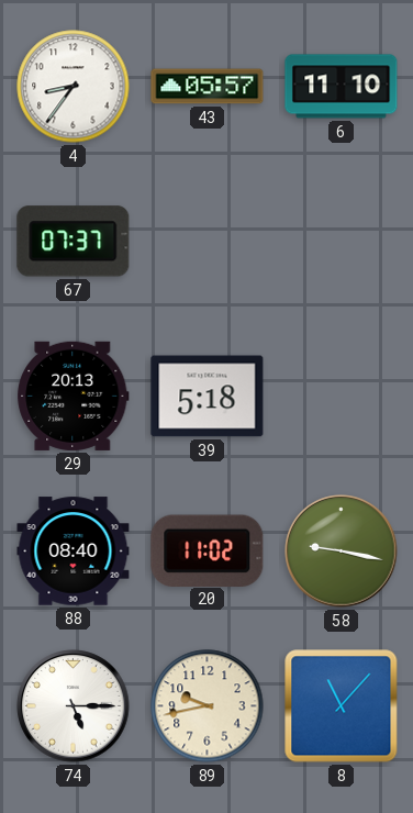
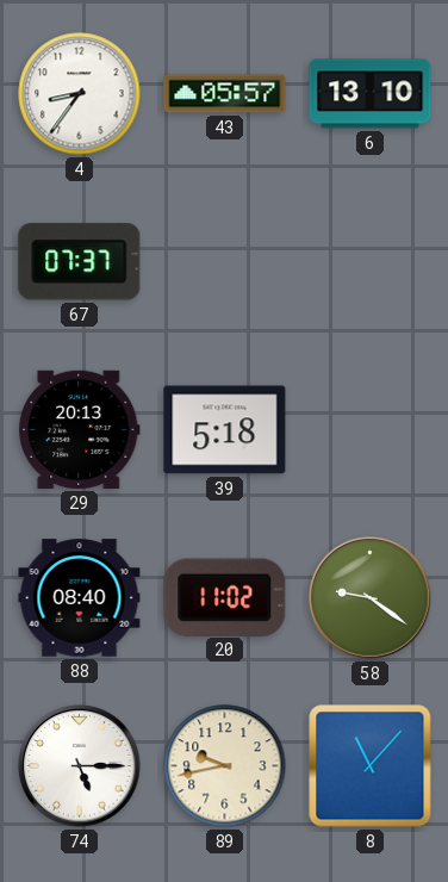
6: 11:10 -> 13:10 (371, 94)
58: 9:17 -> 9:21 (371, 598)
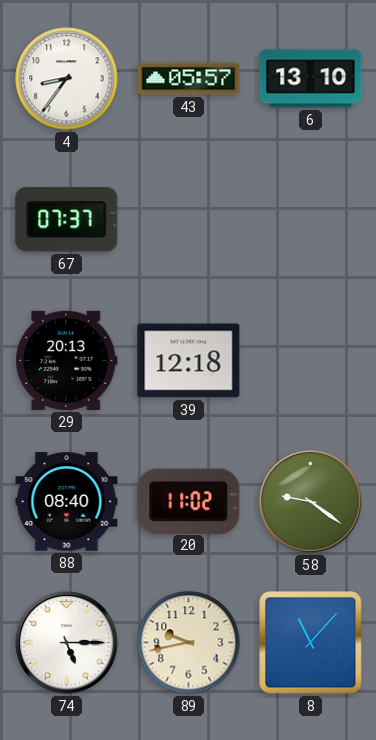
39: 5:18 -> 12:18 (189, 361)
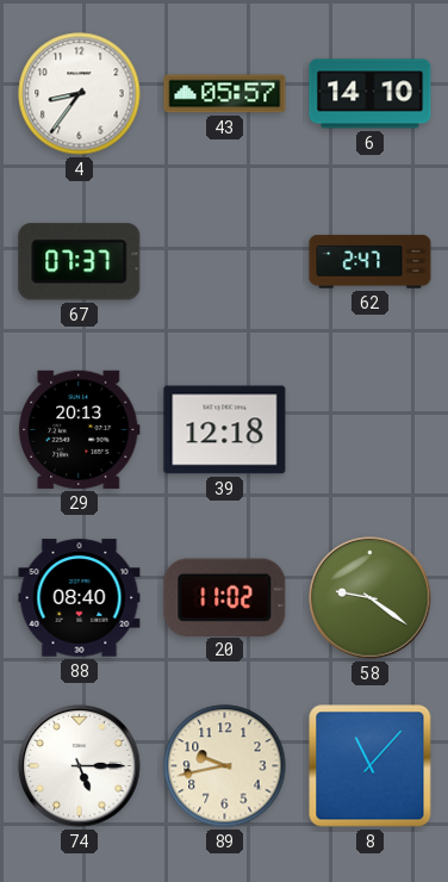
6: 13:10 -> 14:10 (371, 94)
62: none -> 2:47 (371, 262)
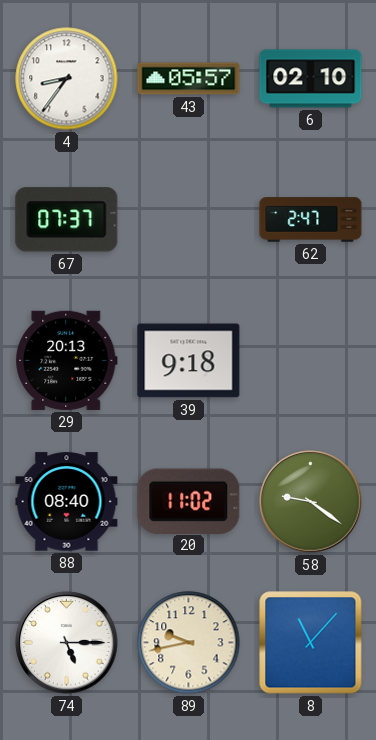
6: 14:10 -> 02:10 (311, 79)
39: 12:18 -> 9:18 (189, 361)
